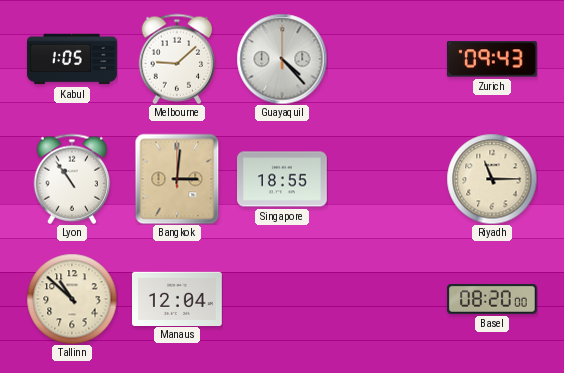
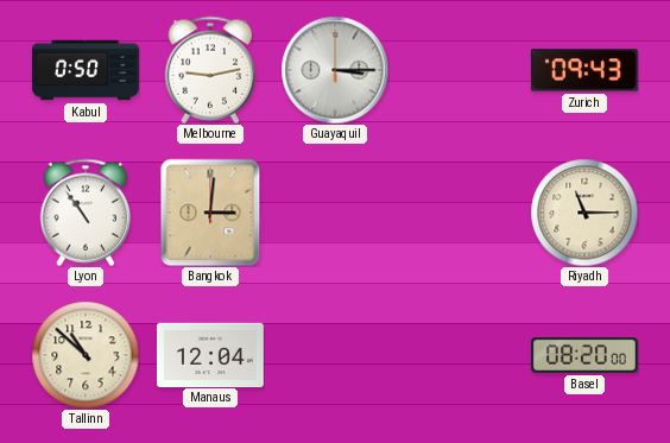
Kabul: 1:05 -> 0:50 (87, 70)
Melbourne: 9:08 -> 9:13 (210, 70)
Guayaquil: 4:23 -> 3:15 (335, 70)
Singapore: 18:55 -> none (283, 179)
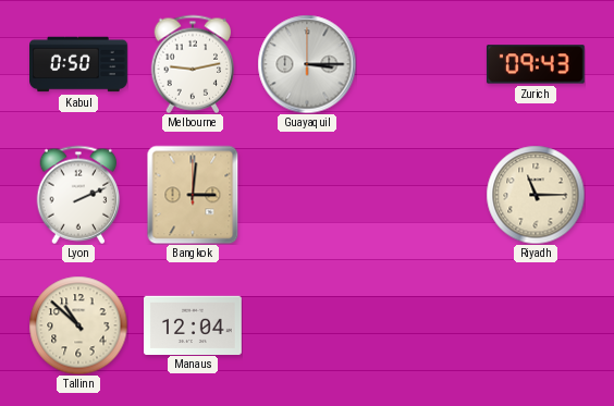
Lyon: 10:54 -> 2:11 (78, 195)
Basel: 08:20 -> none (586, 355)
